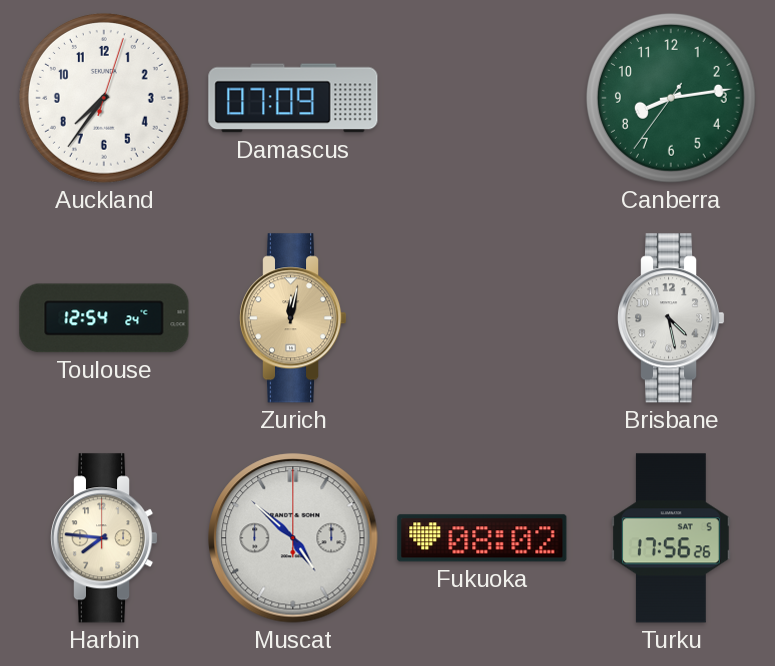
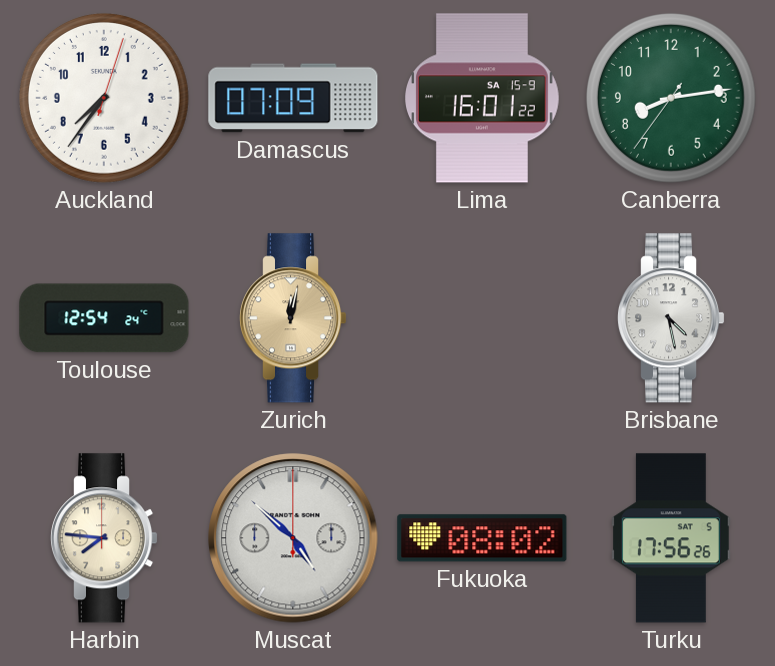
Lima: none -> 16:01 (483, 98)
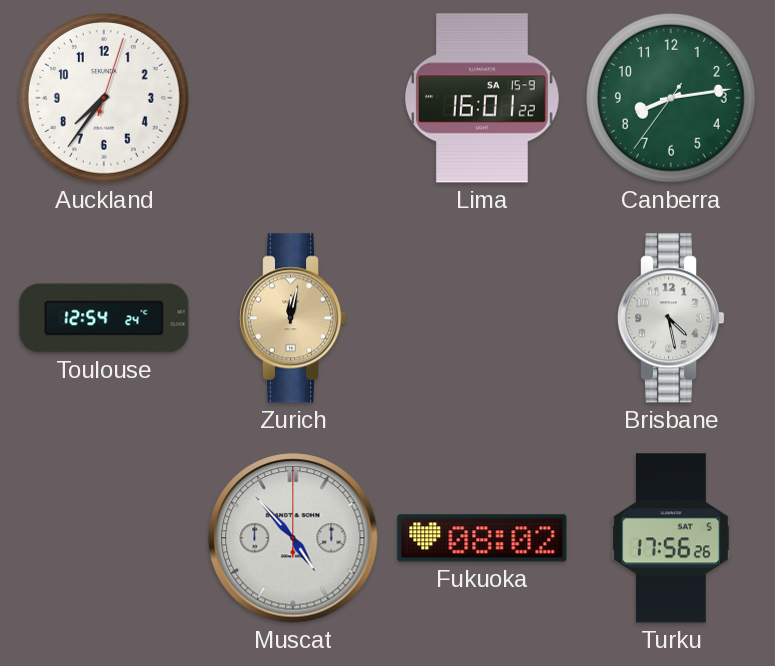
Damascus: 07:09 -> none (293, 98)
Harbin: 7:46 -> none (104, 538)
Muscat: 4:52 -> 4:53 (293, 538)
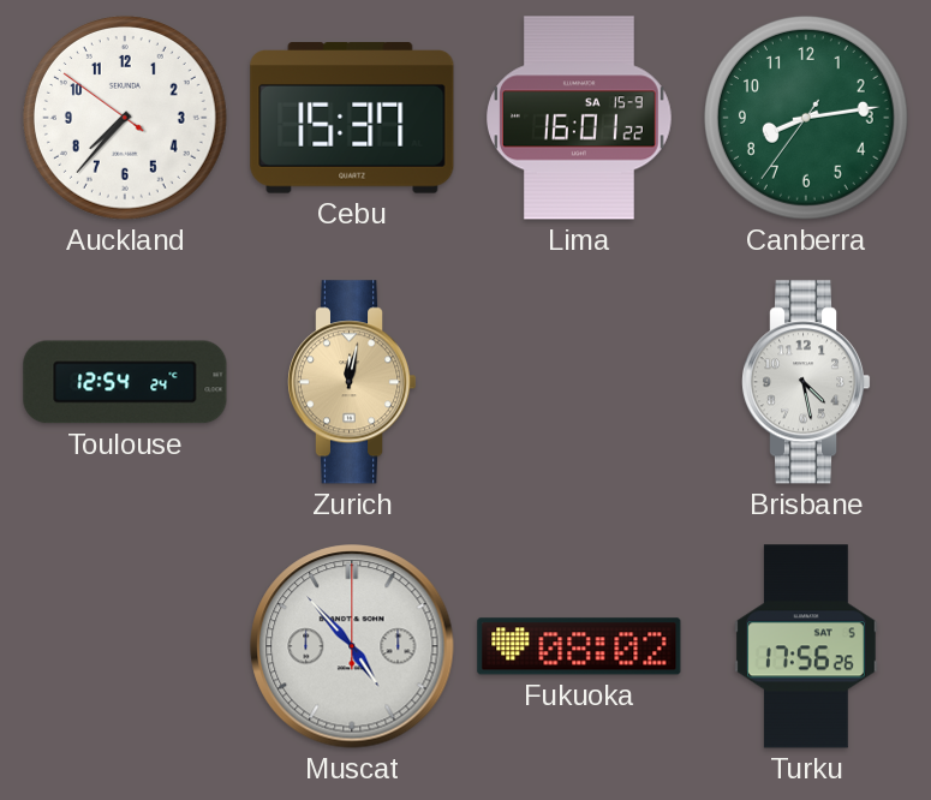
Auckland: 7:36:03 -> 7:36:51 (125, 118)
Cebu: none -> 15:37 (352, 119)
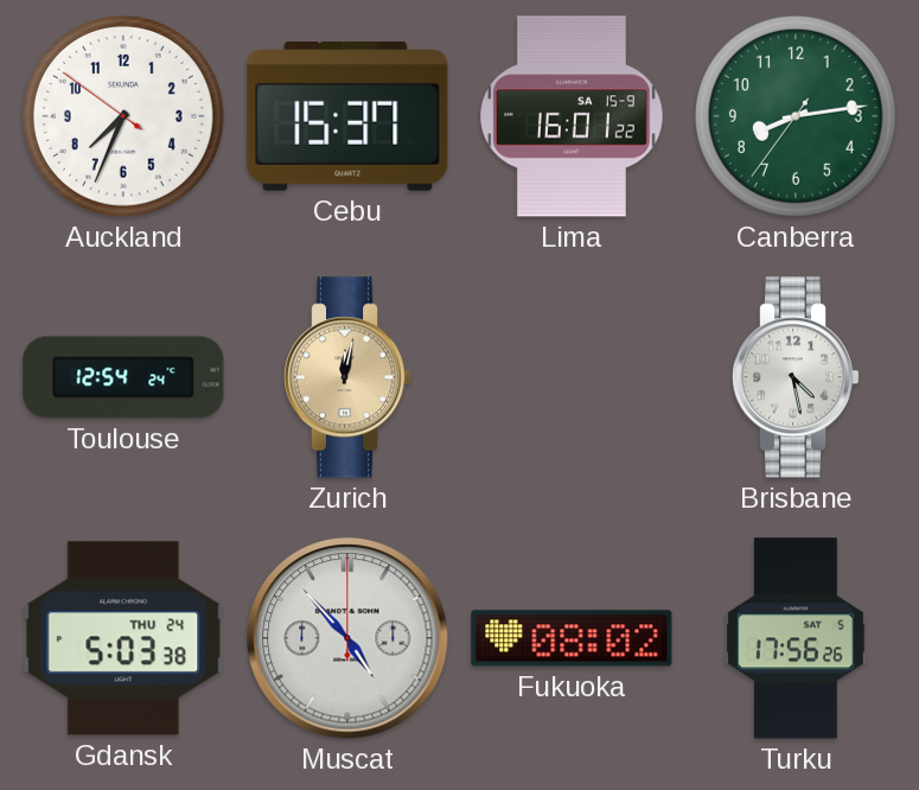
Auckland: 7:36 -> 7:33 (123, 116)
Gdansk: none -> 5:03 (123, 638)
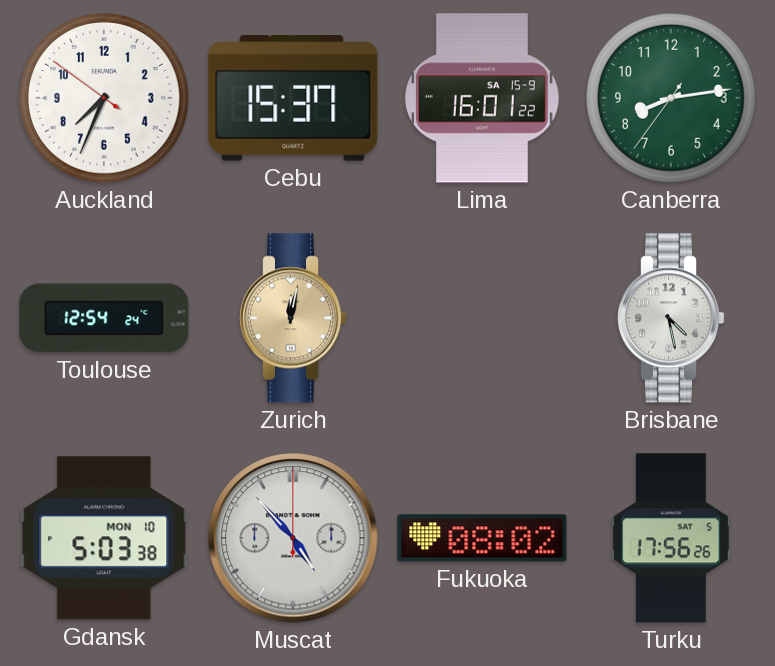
Gdansk date: THU 24 -> MON 10 (104, 538)
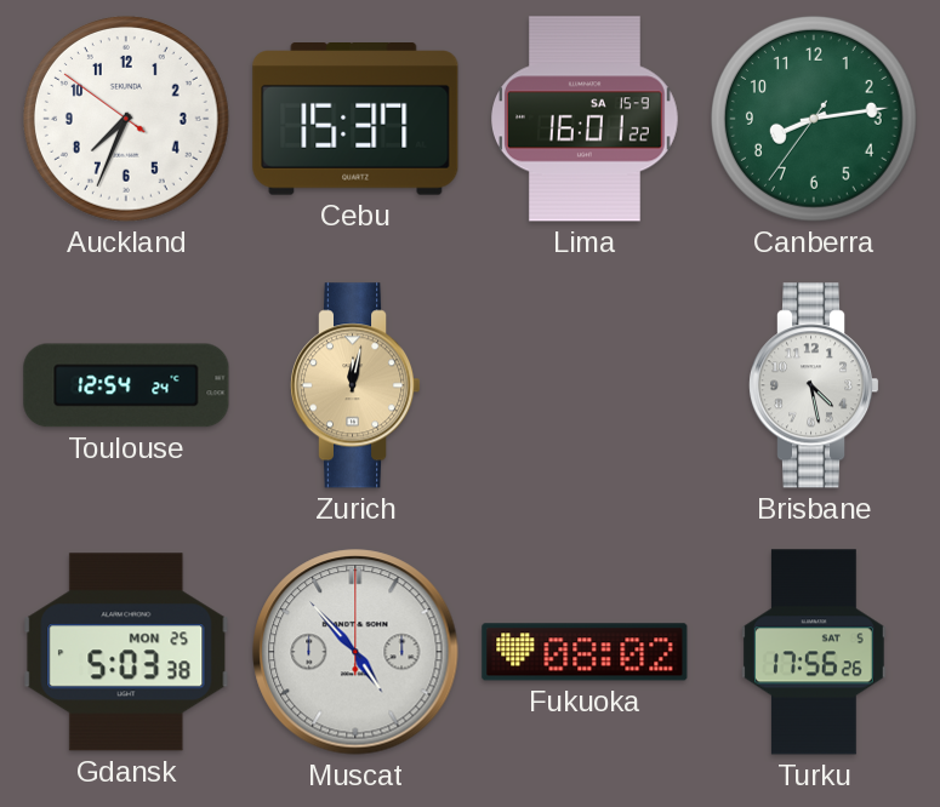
Gdansk date: MON 10 -> MON 25 (126, 652)
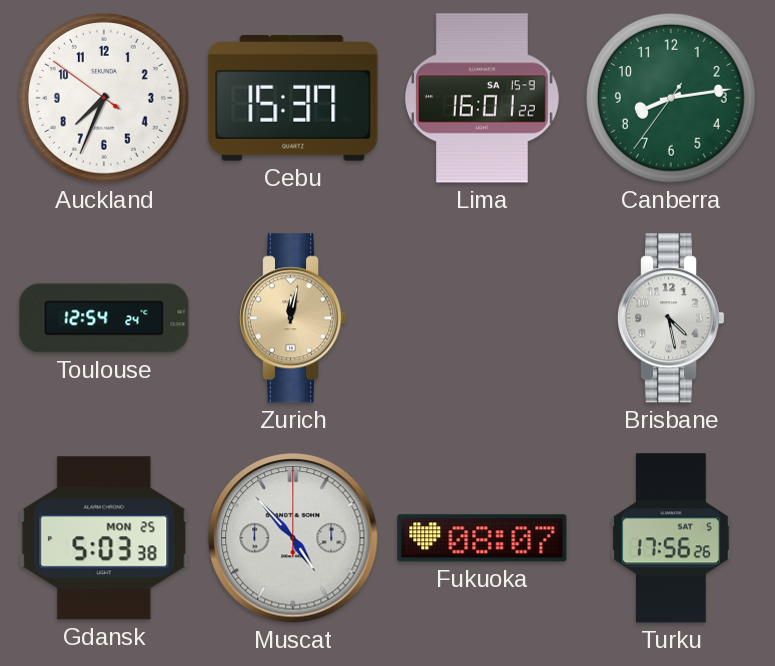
Fukuoka: 08:02 -> 08:07 (482, 538)
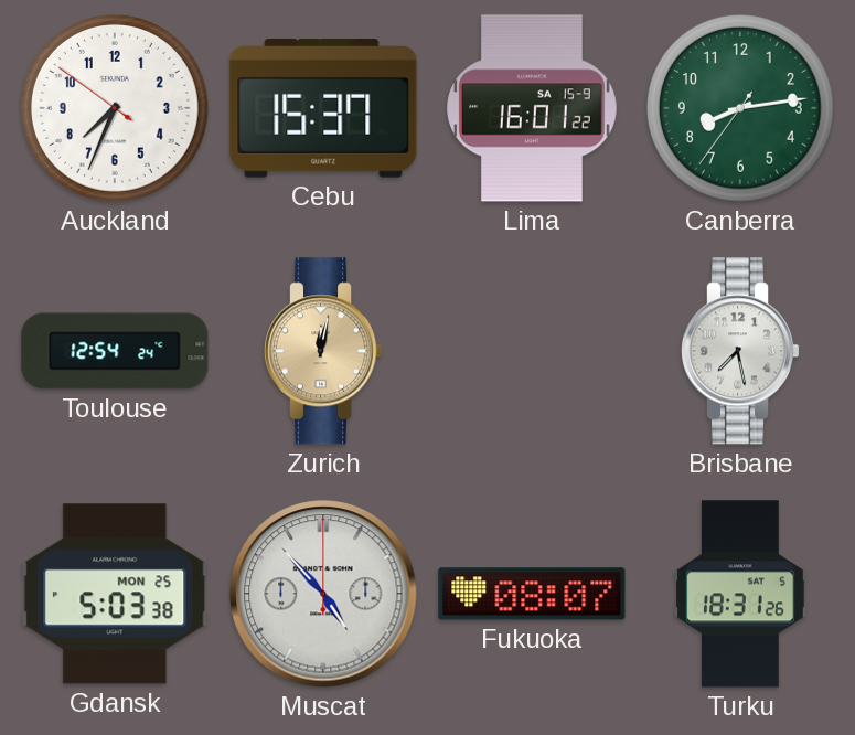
Brisbane: 4:28 -> 7:28 (740, 351)
Turku: 17:56 -> 18:31 (741, 594)
